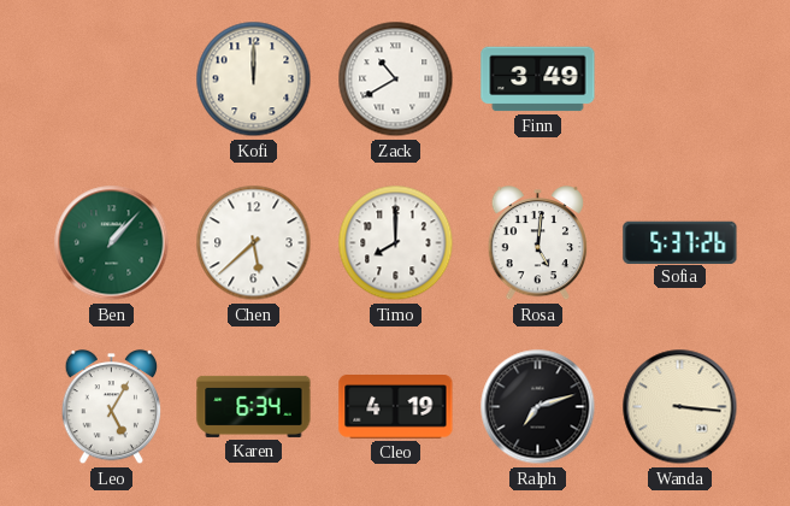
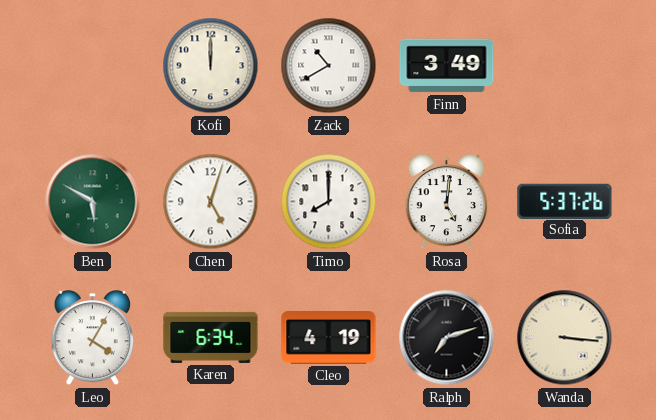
Ben: 1:07 -> 5:50 (93, 202)
Chen: 5:38 -> 5:03 (211, 202)
Leo: 5:05 -> 4:05 (93, 339)
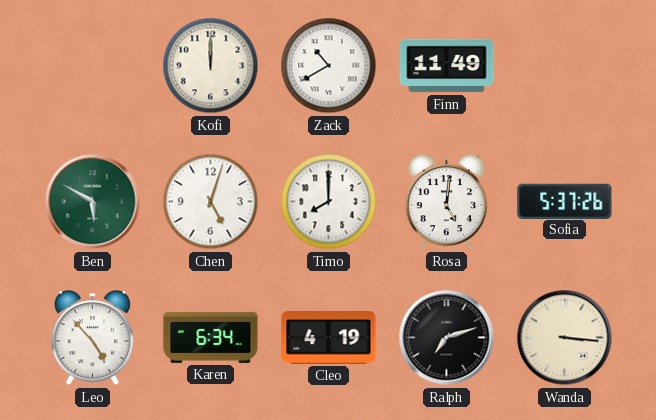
Finn: 3:49 -> 11:49 (447, 66)
Leo: 4:05 -> 4:53 (93, 339)
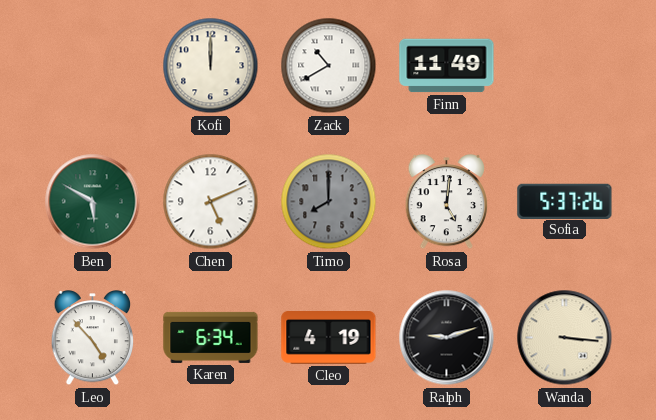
Chen: 5:03 -> 5:11 (211, 202)
Timo dial: white -> grey (329, 202)
Ralph: 7:12 -> 9:12 (447, 338)
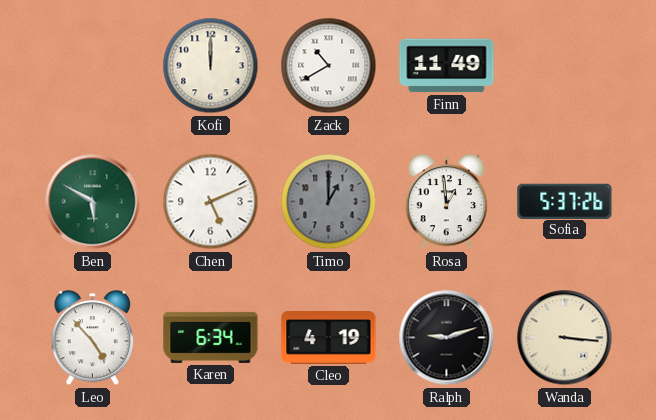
Timo: 8:00 -> 1:00 (329, 202)
Rosa: 5:01 -> 12:59 (447, 203)
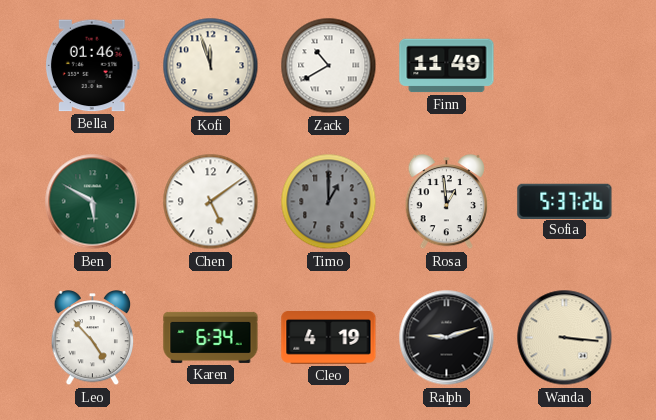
Bella: none -> 01:46 (92, 66)
Kofi: 12:00 -> 11:57 (211, 66)
Chen: 5:11 -> 5:09 (211, 202)
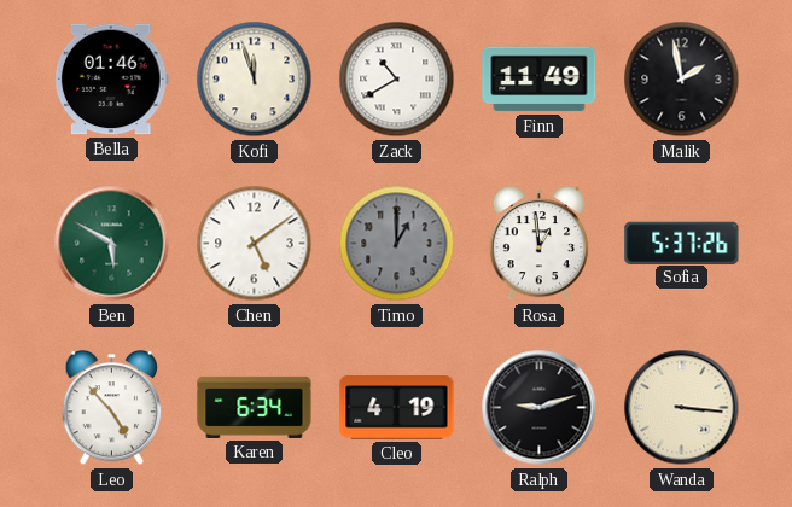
Malik: none -> 1:58 (682, 80)
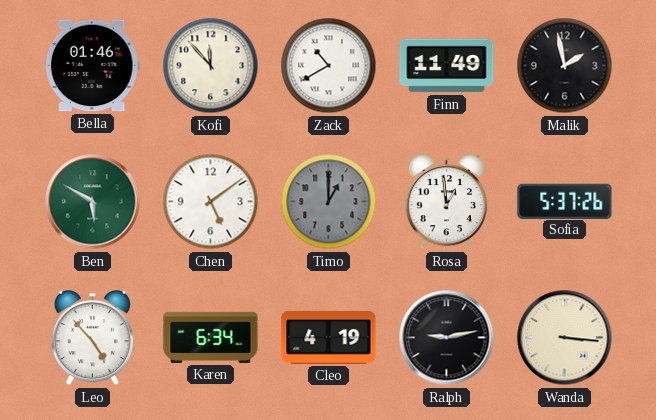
Kofi: 11:57 -> 11:53 (211, 66)
Ralph: 9:12 -> 9:13 (447, 338)
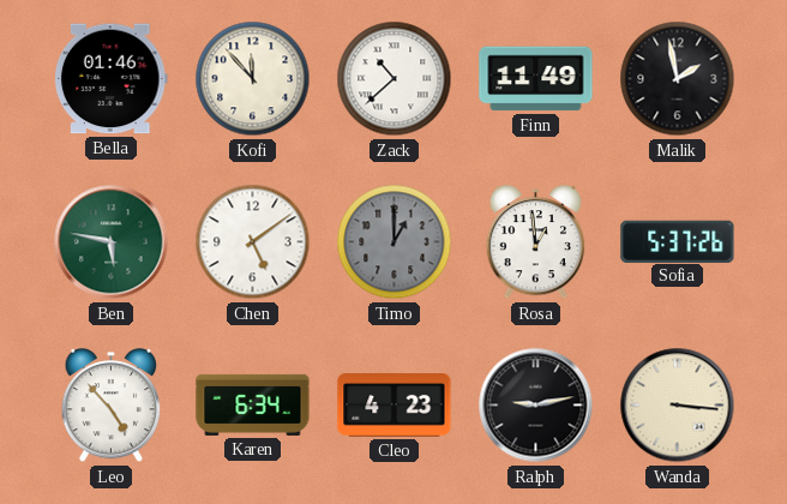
Zack: 10:40 -> 10:38 (395, 79)
Ben: 5:50 -> 5:47 (112, 242)
Cleo: 4:19 -> 4:23 (395, 406)
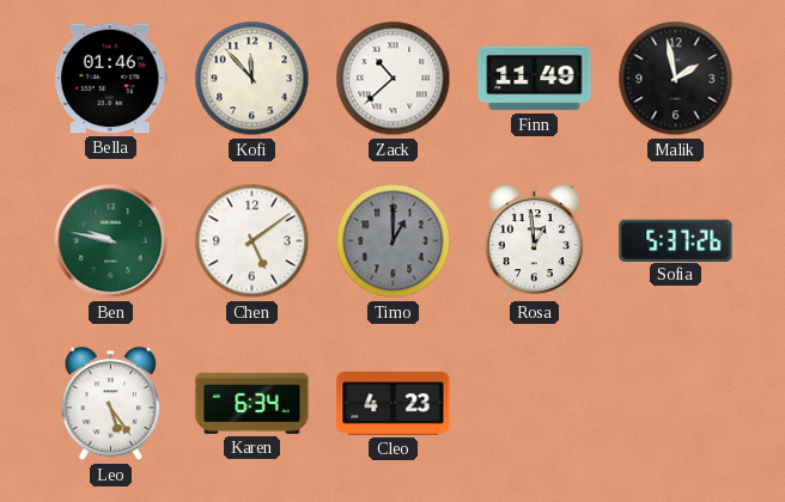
Ben: 5:47 -> 9:47 (111, 241)
Leo: 4:53 -> 5:24 (111, 405)
Ralph: 9:13 -> none (536, 406)
Wanda: 3:16 -> none (678, 406)
